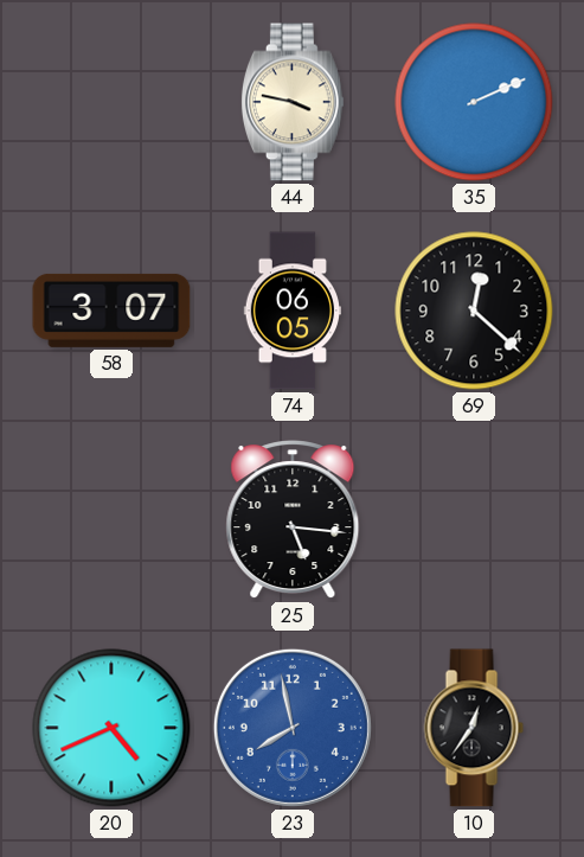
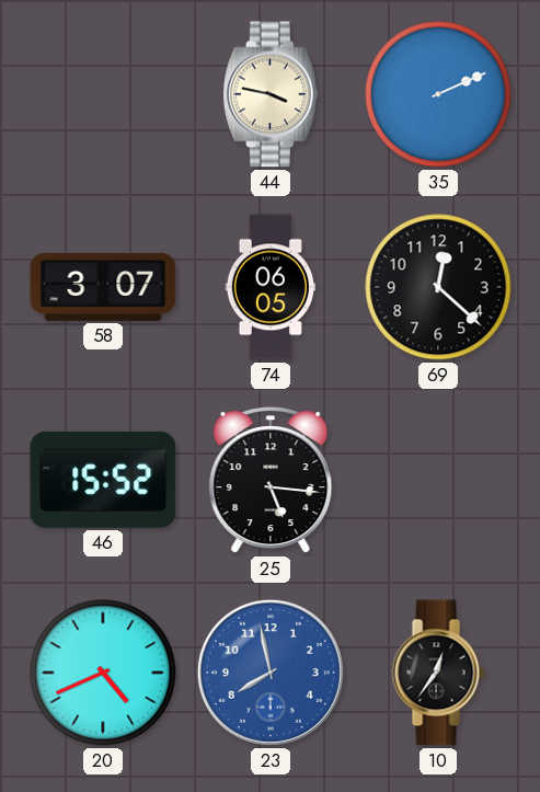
46: none -> 15:52 (103, 480)
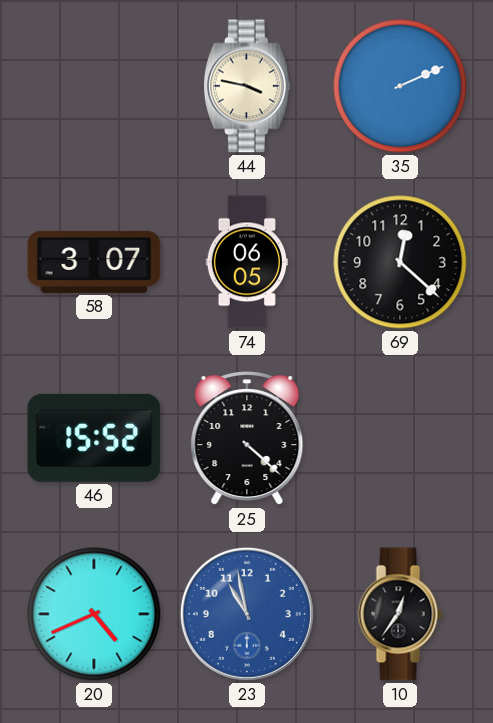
25: 5:16 -> 4:22 (247, 439)
23: 7:58 -> 10:58 (247, 614)
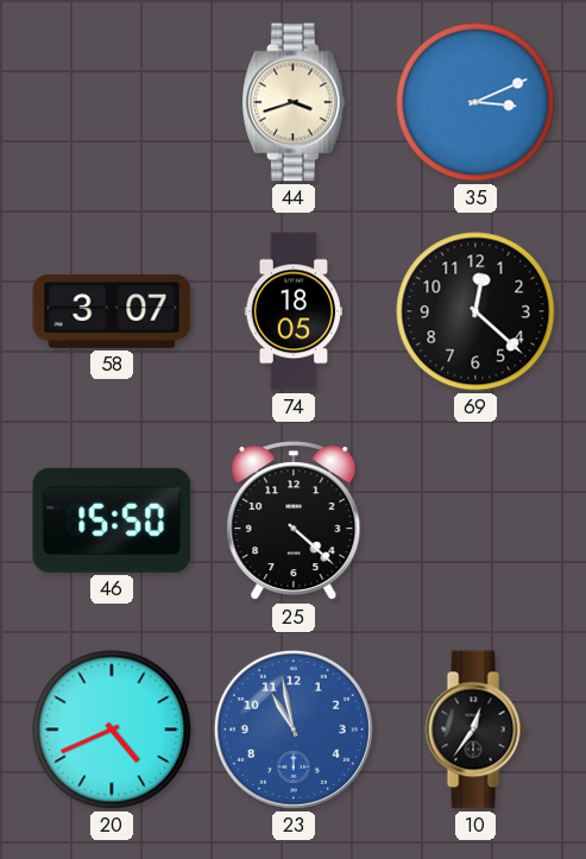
44: 3:47 -> 3:42 (294, 102)
35: 2:11 -> 3:11 (475, 102)
74: 06:05 -> 18:05 (294, 311)
46: 15:52 -> 15:50 (112, 520)
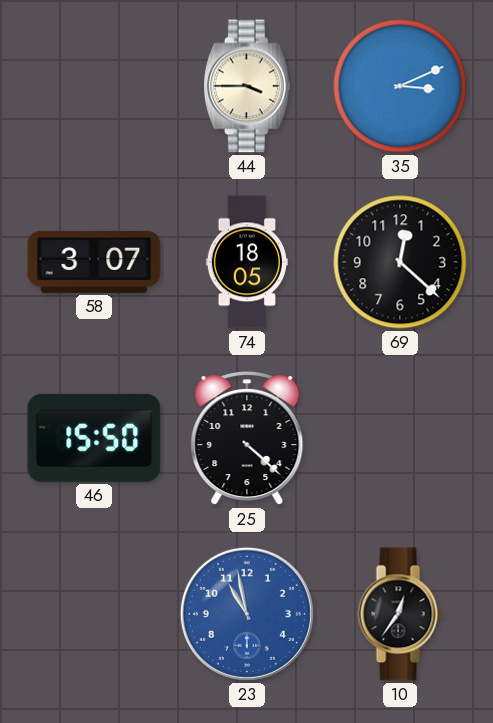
44: 3:42 -> 3:45 (247, 86)
20: 4:41 -> none (112, 729)
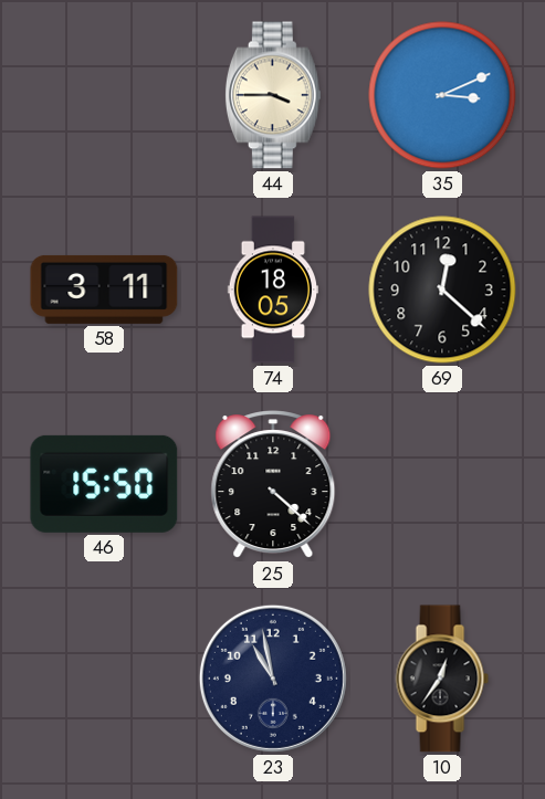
58: 3:07 -> 3:11 (104, 290)
23 dial: blue -> navy (273, 679)
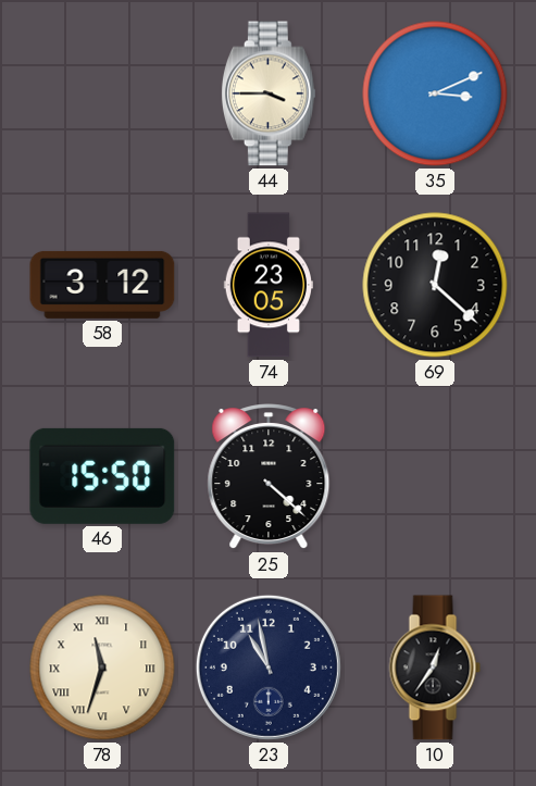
58: 3:11 -> 3:12 (102, 285)
74: 18:05 -> 23:05 (269, 285)
78: none -> 11:33 (102, 668)
